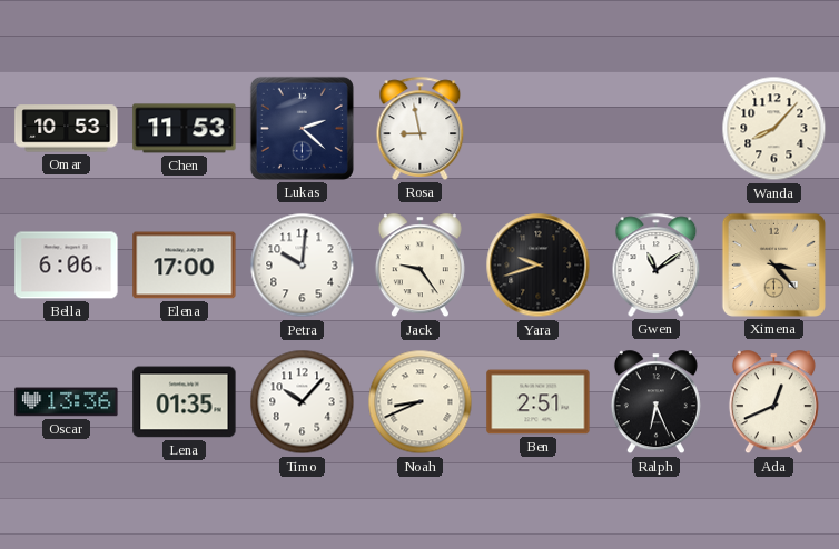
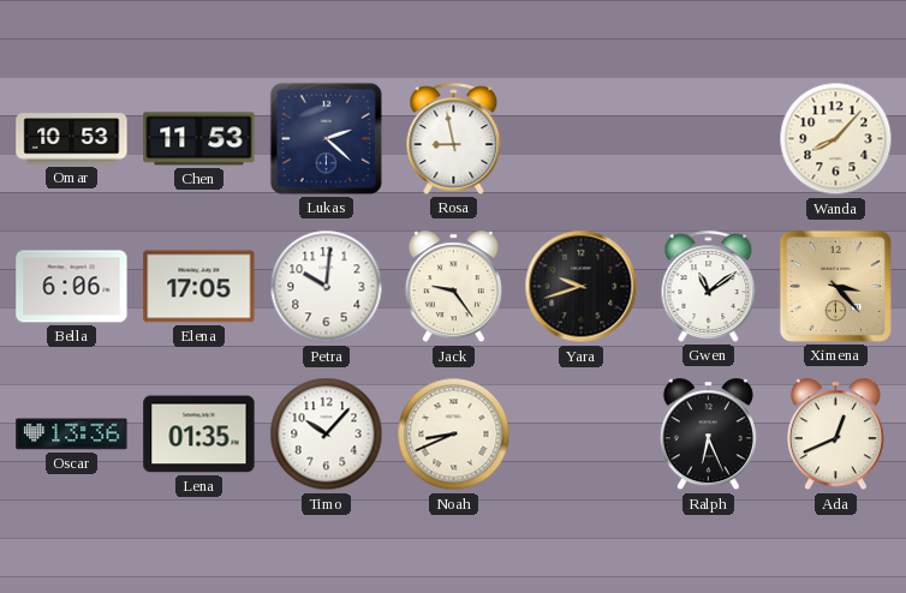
Elena: 17:00 -> 17:05 (199, 287)
Ben: 2:51 -> none (539, 402)
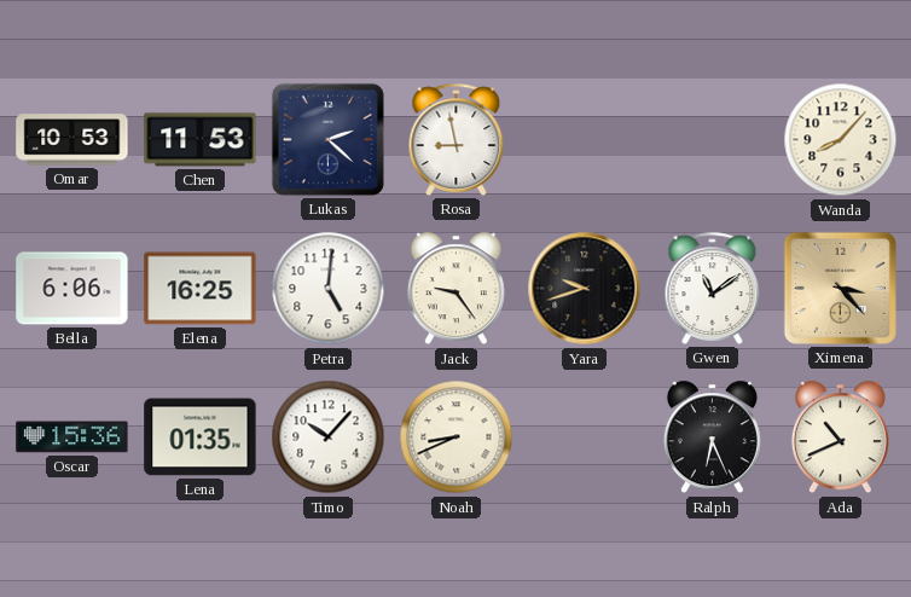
Elena: 17:05 -> 16:25 (201, 289)
Petra: 10:01 -> 5:01 (329, 289)
Oscar: 13:36 -> 15:36 (72, 437)
Ada: 12:41 -> 10:41 (840, 437)
